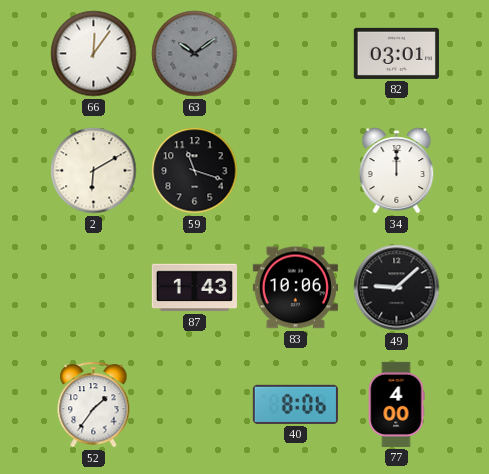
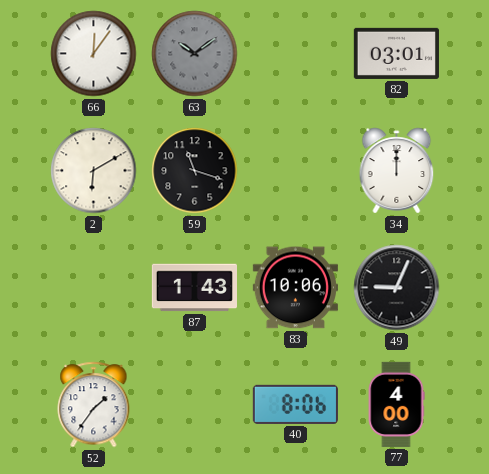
49: 9:08 -> 9:04 (397, 288)
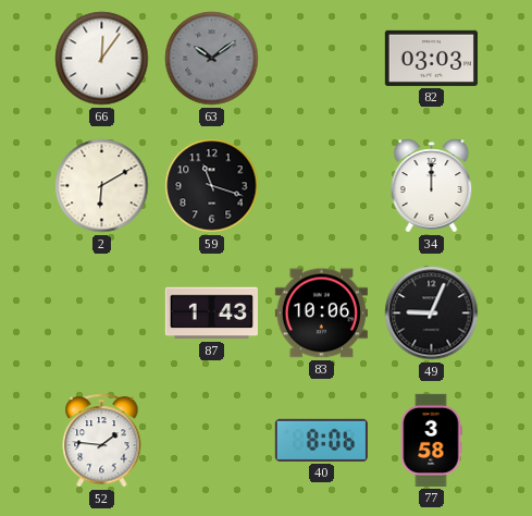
82: 03:01 -> 03:03 (431, 58)
52: 1:36 -> 1:46 (102, 441)
77: 4:00 -> 3:58 (431, 440)
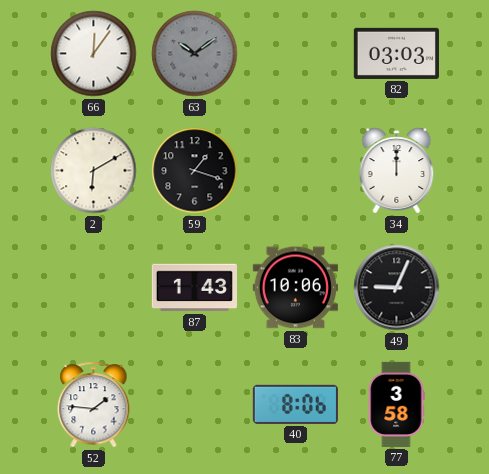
59: 11:18 -> 1:18 (195, 171)
